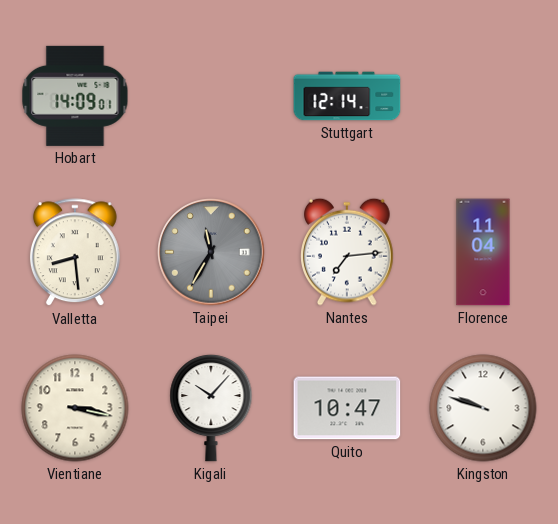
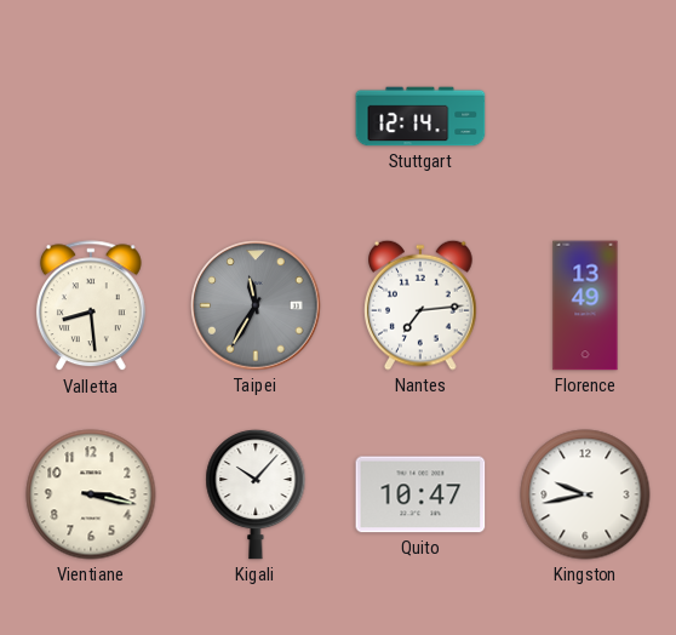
Hobart: 14:09 -> none (75, 96)
Florence: 11:04 -> 13:49 (585, 305)
Kingston: 9:48 -> 9:43 (585, 494)
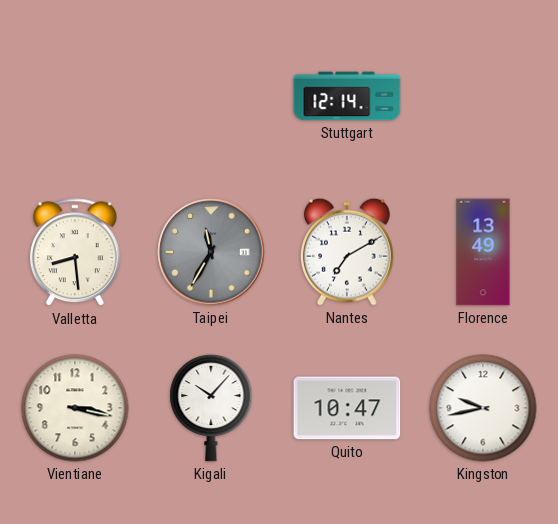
Nantes: 7:14 -> 7:10 (348, 252)
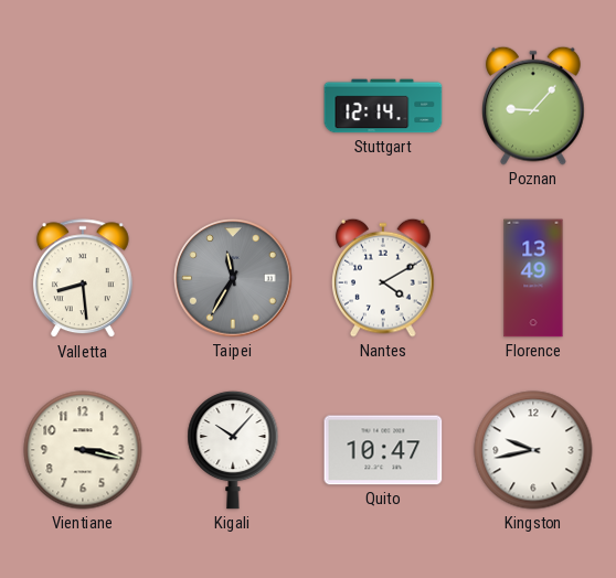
Poznan: none -> 9:07 (534, 106)
Nantes: 7:10 -> 4:10 (384, 278)
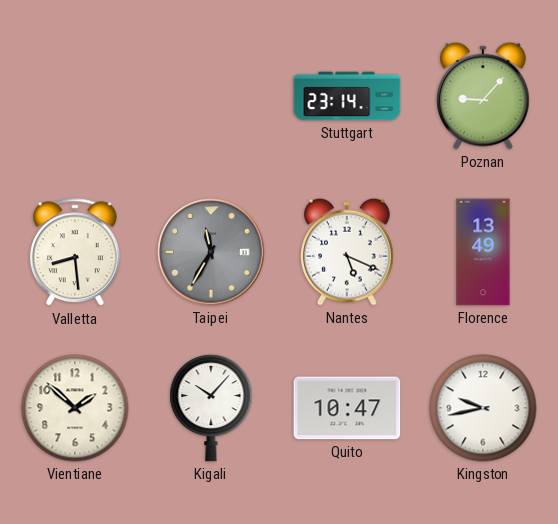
Stuttgart: 12:14 -> 23:14 (347, 96)
Nantes: 4:10 -> 5:19 (348, 252)
Vientiane: 3:17 -> 1:52 (75, 408)
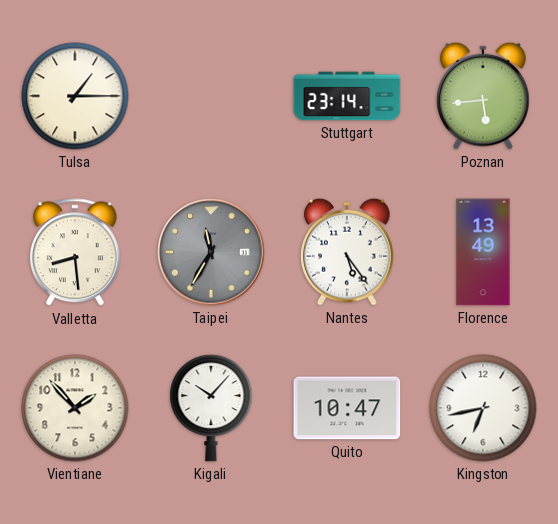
Tulsa: none -> 1:15 (75, 96)
Poznan: 9:07 -> 5:44 (484, 96)
Nantes: 5:19 -> 5:24 (348, 252)
Vientiane: 1:52 -> 1:53 (75, 408)
Kingston: 9:43 -> 6:43 (483, 408)
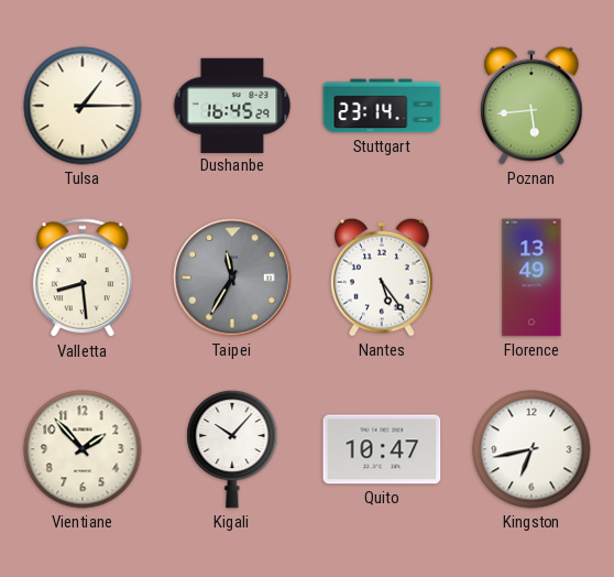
Dushanbe: none -> 16:45 (232, 105)
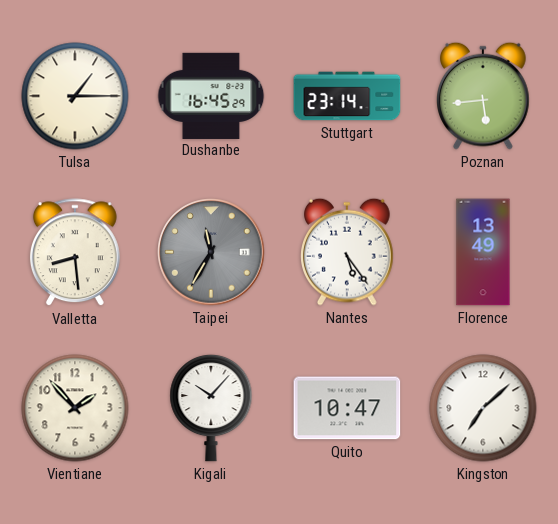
Kingston: 6:43 -> 7:08 (483, 408)
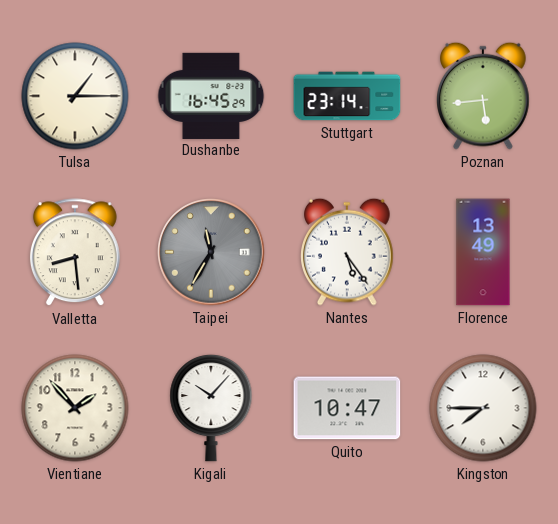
Kingston: 7:08 -> 7:45 (483, 408)
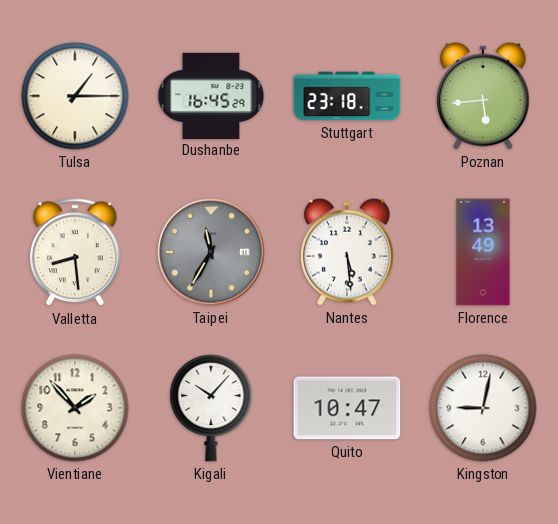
Stuttgart: 23:14 -> 23:18 (347, 96)
Nantes: 5:24 -> 5:29 (348, 252)
Kingston: 7:45 -> 9:02 (483, 408)
